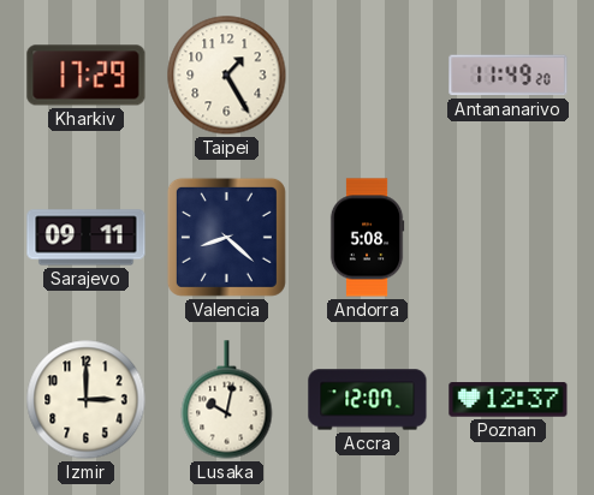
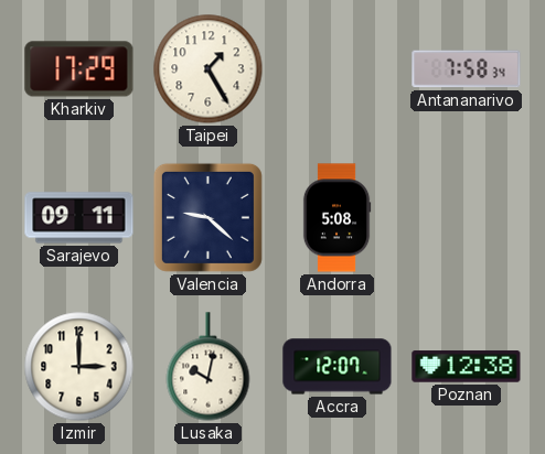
Antananarivo: 11:49 -> 7:58 (467, 69)
Valencia: 8:22 -> 9:22 (207, 217)
Poznan: 12:37 -> 12:38 (467, 367)
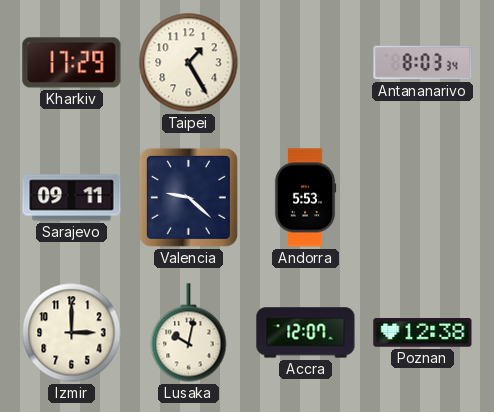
Antananarivo: 7:58 -> 8:03 (423, 63)
Andorra: 5:08 -> 5:53 (305, 198)
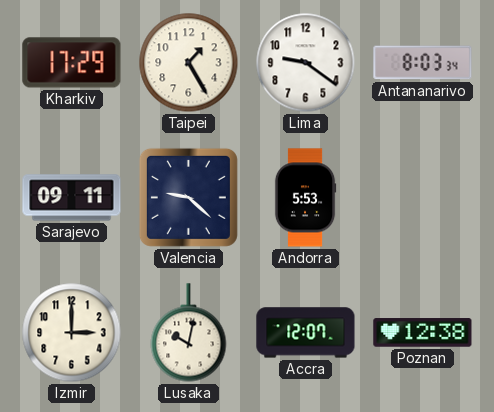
Lima: none -> 9:21 (306, 63)
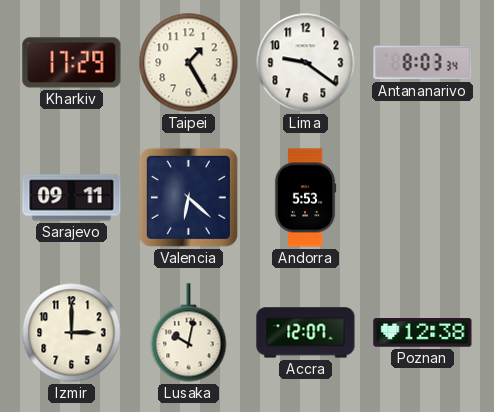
Valencia: 9:22 -> 6:22 (188, 197)
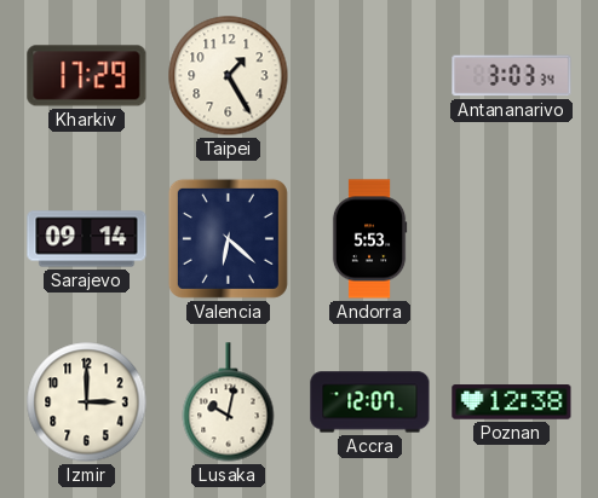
Lima: 9:21 -> none (306, 63)
Antananarivo: 8:03 -> 3:03 (512, 76)
Sarajevo: 09:11 -> 09:14 (87, 239)
